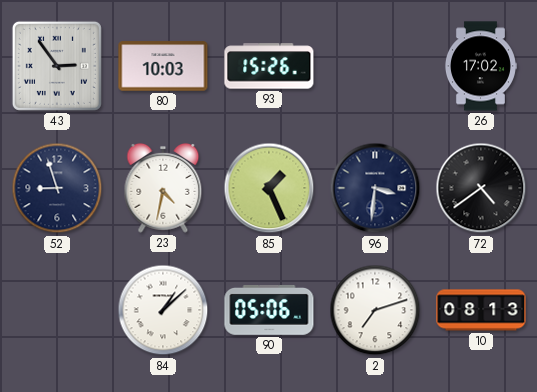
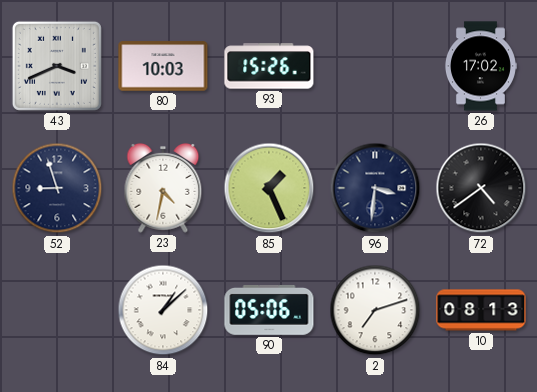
43: 2:54 -> 3:41 (57, 66)
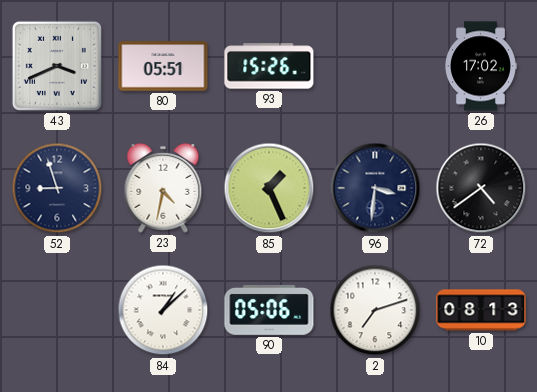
80: 10:03 -> 05:51 (163, 66)
